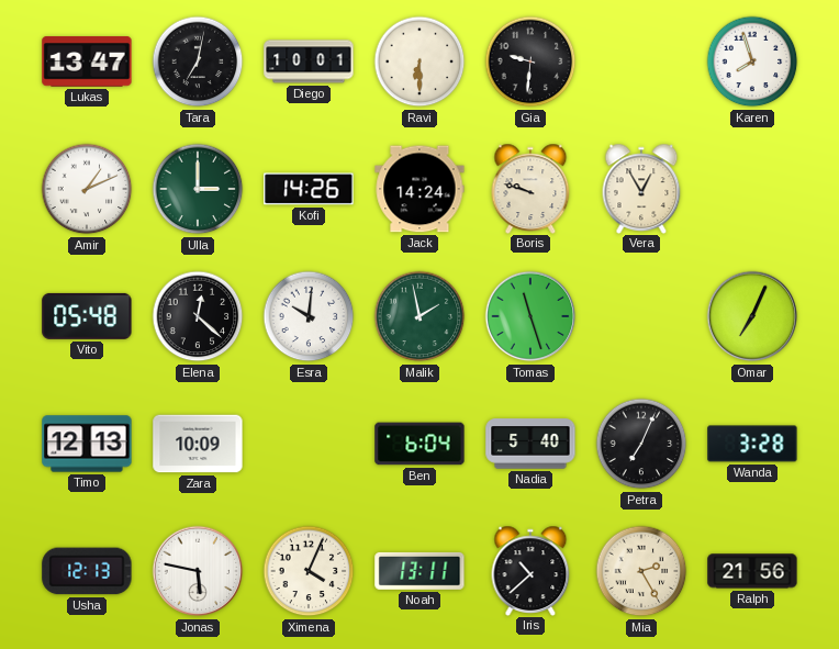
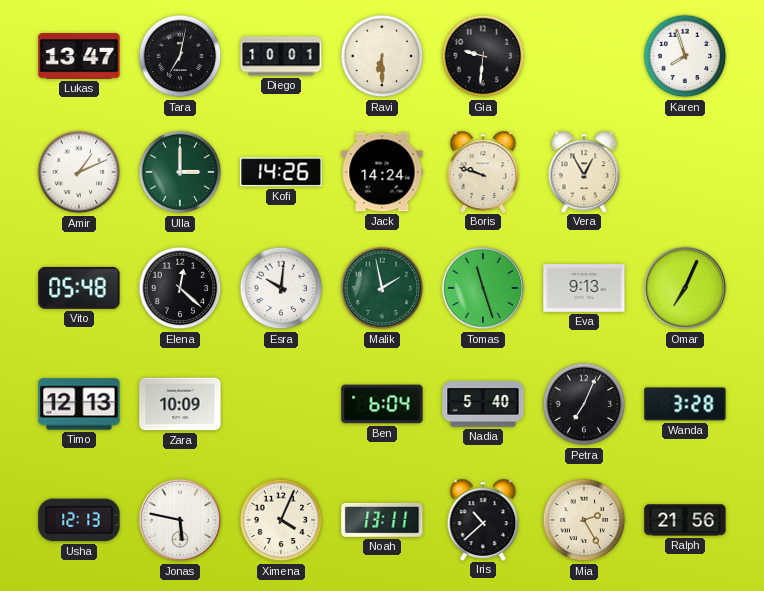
Eva: none -> 9:13 (584, 289)
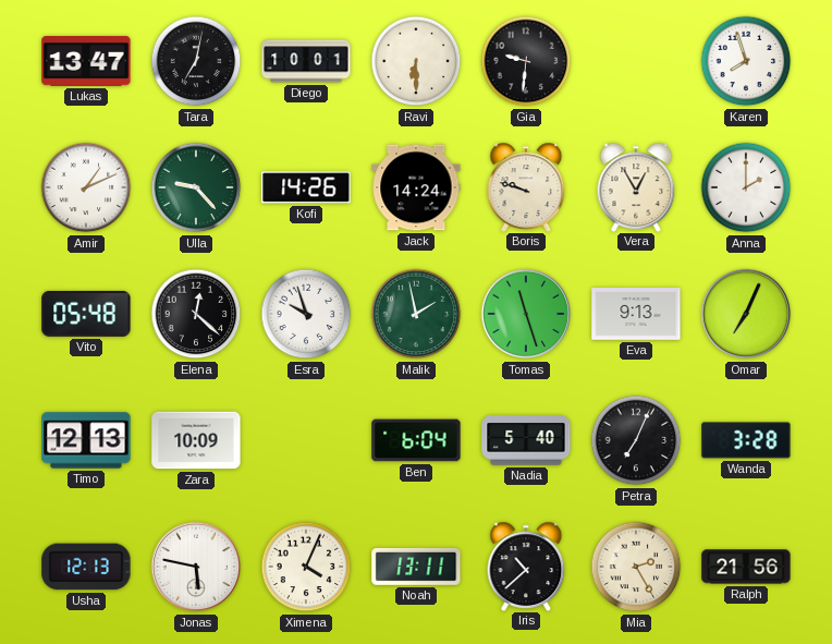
Ulla: 3:00 -> 9:23 (196, 187)
Anna: none -> 2:00 (746, 187)
Esra: 10:01 -> 9:57 (306, 314)
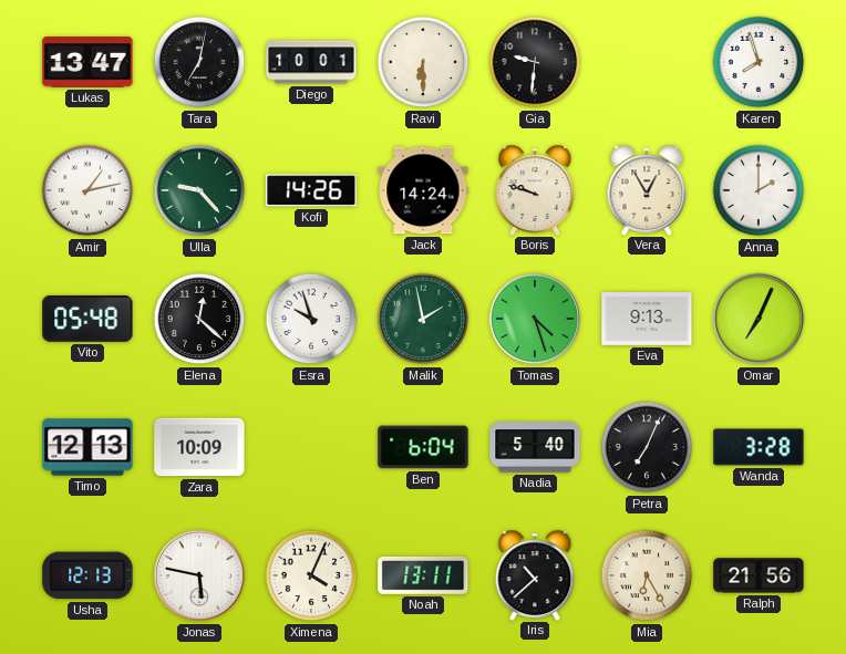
Amir: 1:11 -> 1:13 (87, 190)
Tomas: 11:27 -> 4:27 (535, 319)
Mia: 2:25 -> 6:25 (647, 575)
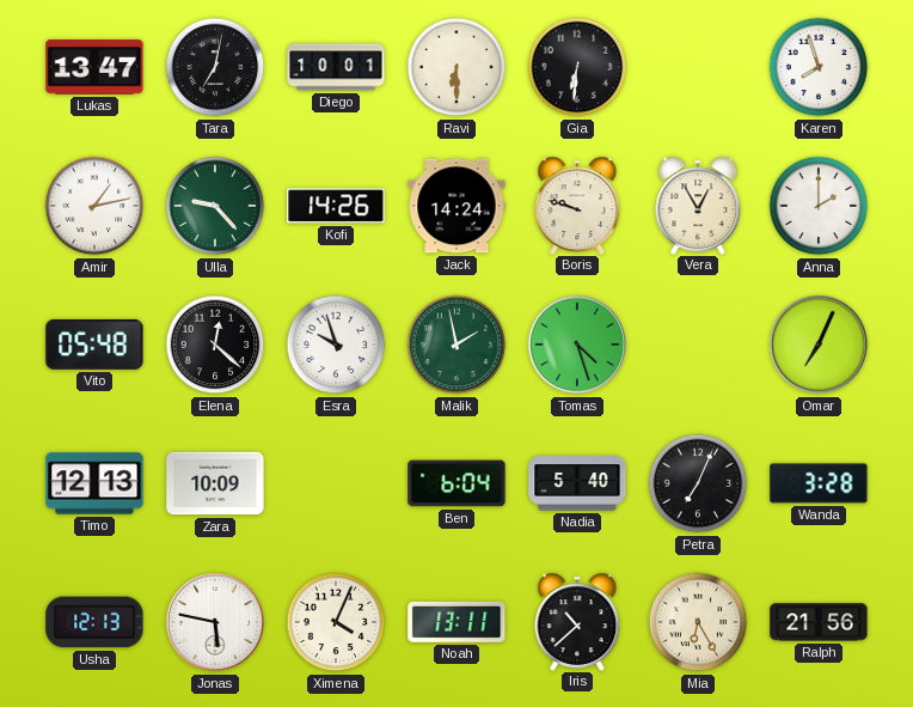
Gia: 9:31 -> 6:31 (577, 67)
Eva: 9:13 -> none (647, 320)
